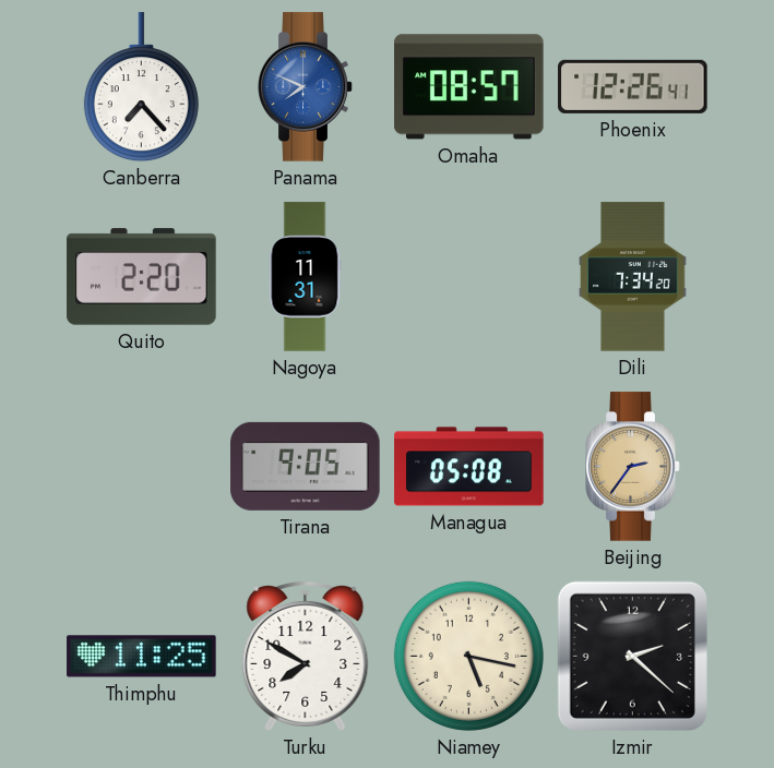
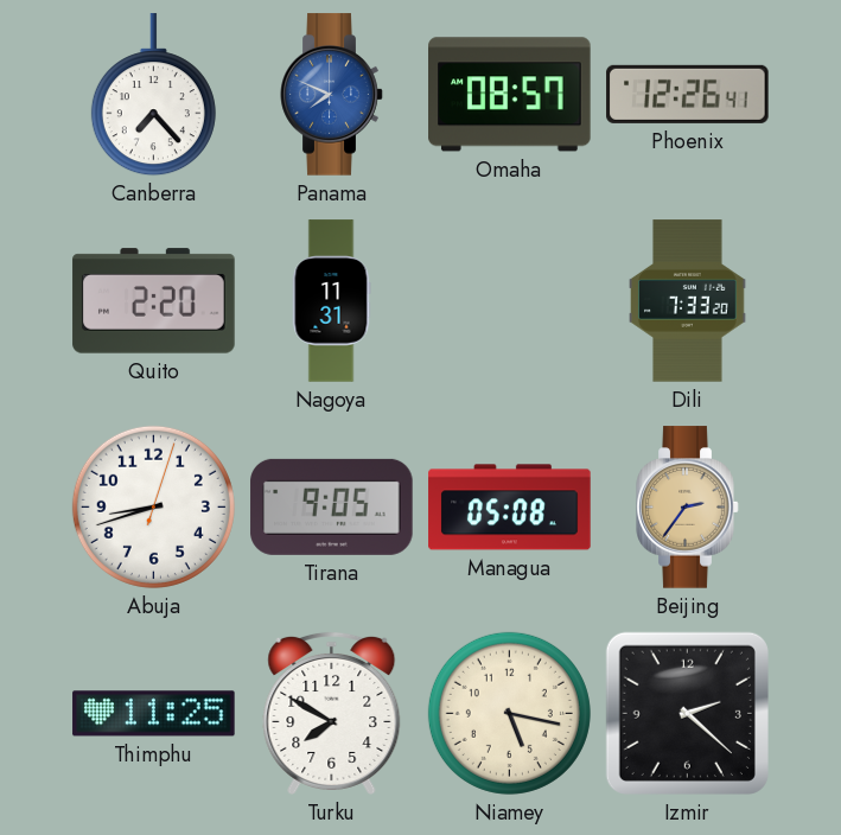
Dili: 7:34 -> 7:33 (688, 301)
Abuja: none -> 8:42 (153, 506)
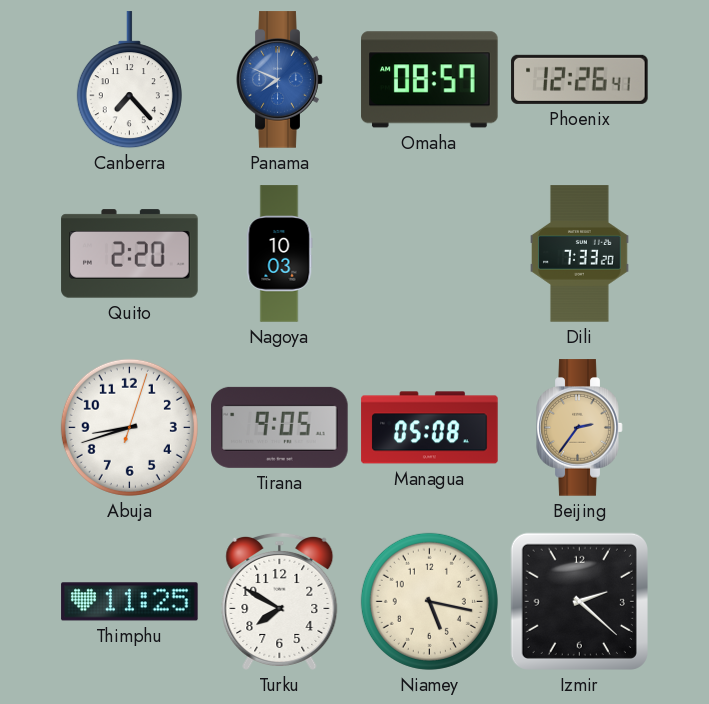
Nagoya: 11:31 -> 10:03 (279, 254)
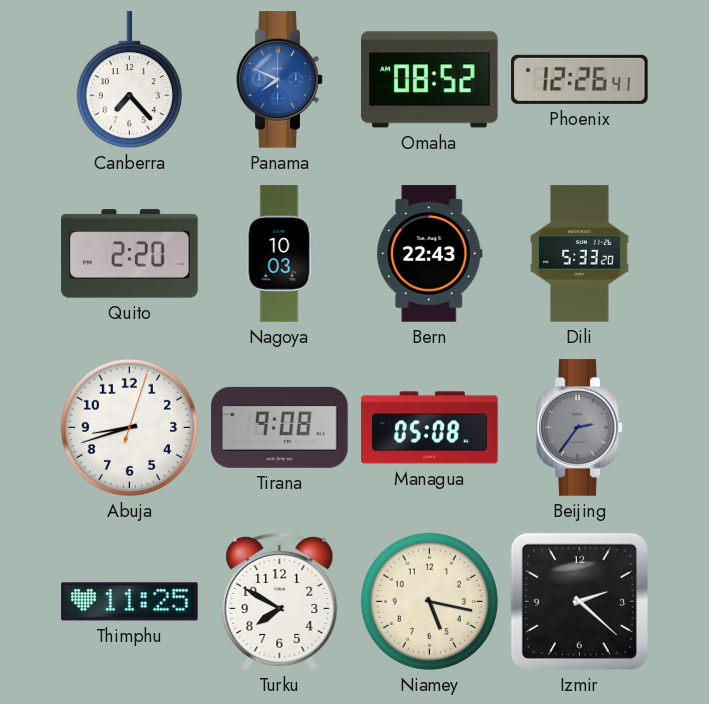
Omaha: 08:57 -> 08:52 (430, 80)
Bern: none -> 22:43 (430, 254)
Dili: 7:33 -> 5:33 (580, 254)
Tirana: 9:05 -> 9:08 (280, 427)
Beijing dial: champagne -> grey (580, 428)
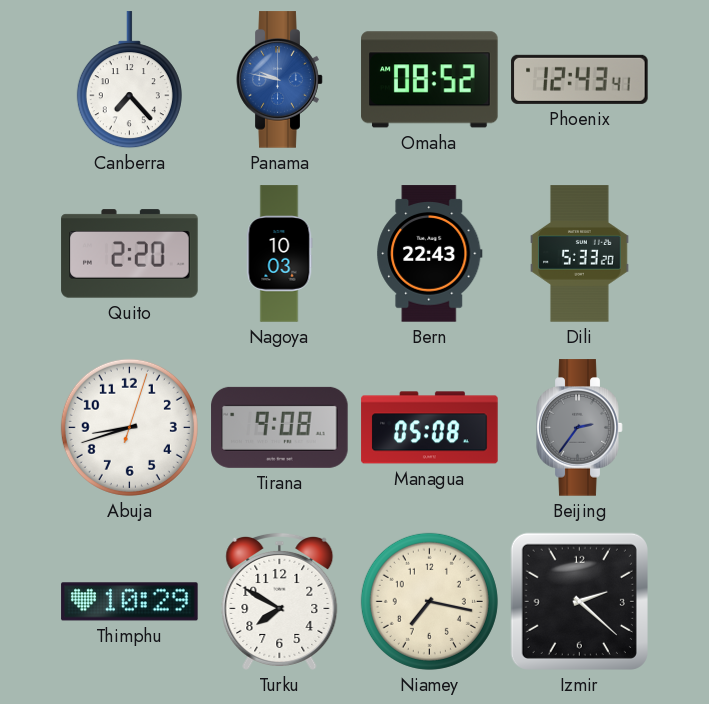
Panama: 7:49 -> 9:47 (280, 80)
Phoenix: 12:26 -> 12:43 (580, 79)
Thimphu: 11:25 -> 10:29 (130, 602)
Niamey: 5:17 -> 7:17 (429, 601)
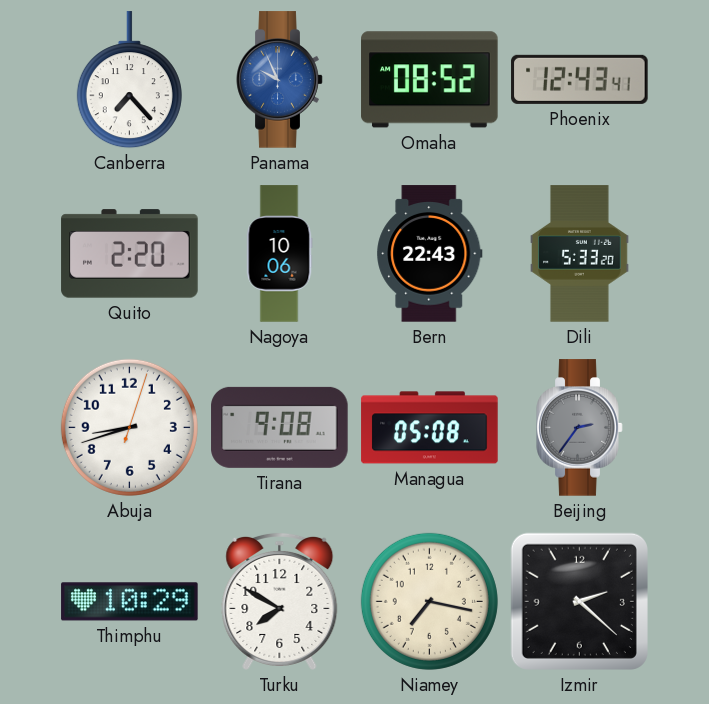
Panama: 9:47 -> 9:56 (280, 80)
Nagoya: 10:03 -> 10:06 (279, 254)
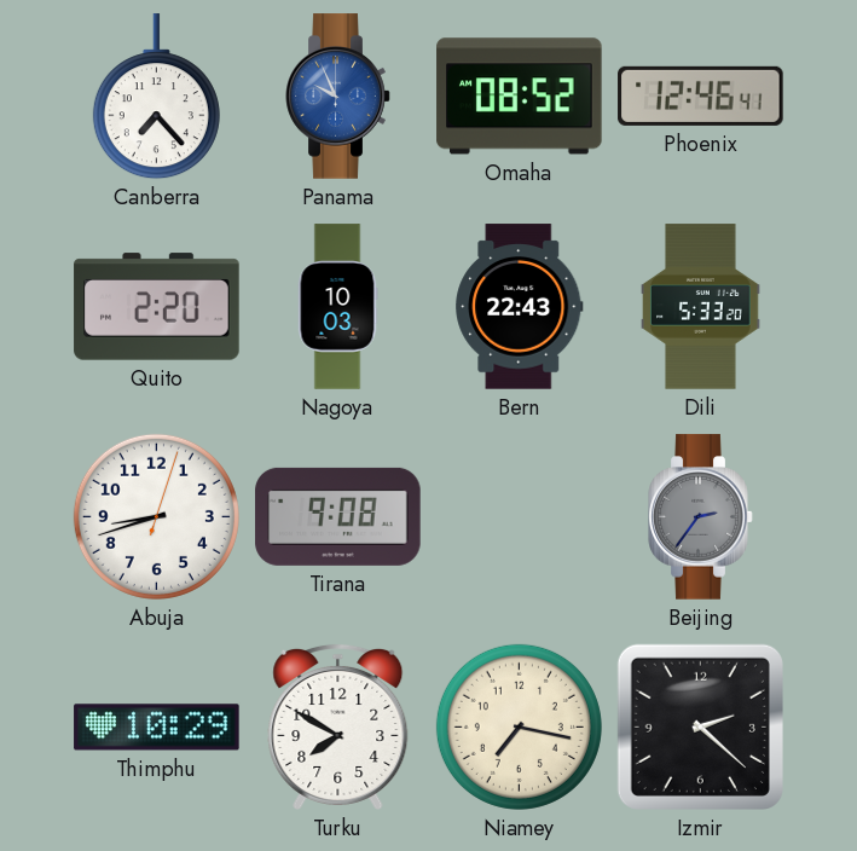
Phoenix: 12:43 -> 12:46 (701, 95)
Nagoya: 10:06 -> 10:03 (337, 307)
Managua: 05:08 -> none (430, 428)
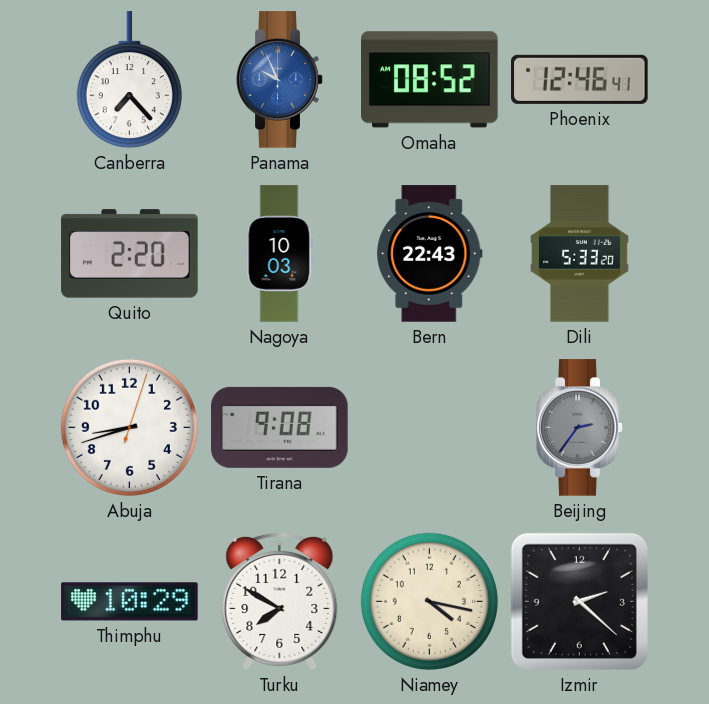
Niamey: 7:17 -> 4:17 (429, 601)
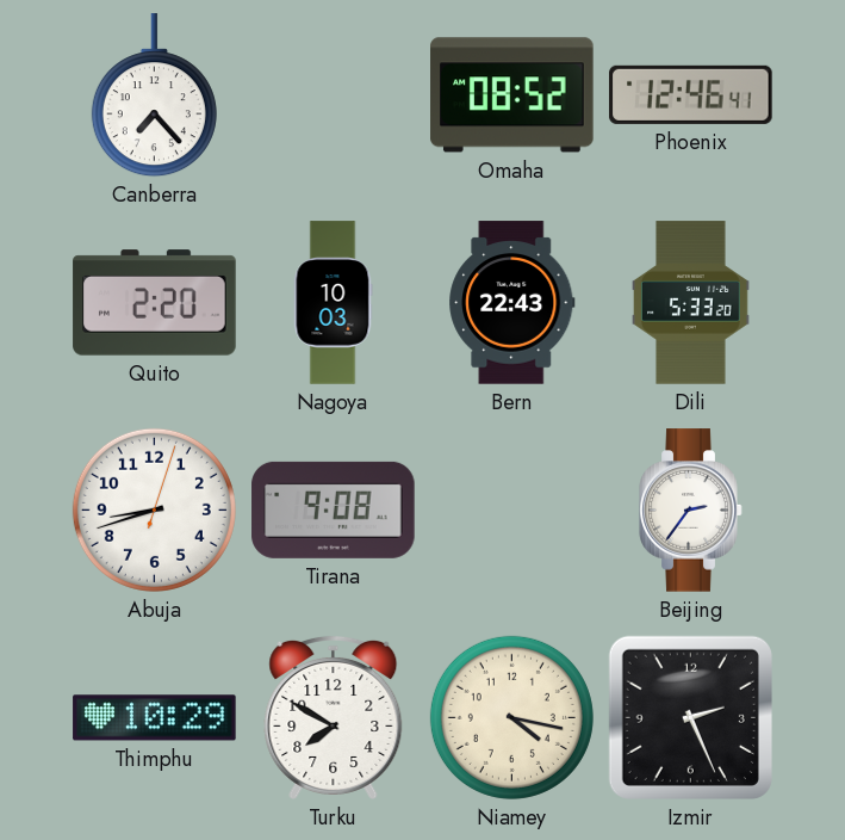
Panama: 9:56 -> none (280, 80)
Beijing dial: grey -> white (691, 511)
Izmir: 2:22 -> 2:26 (690, 717)
